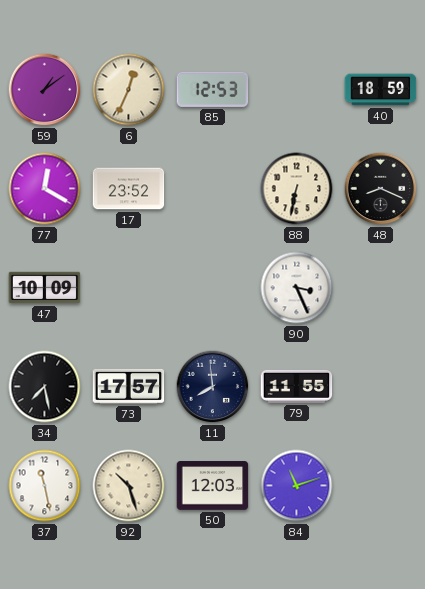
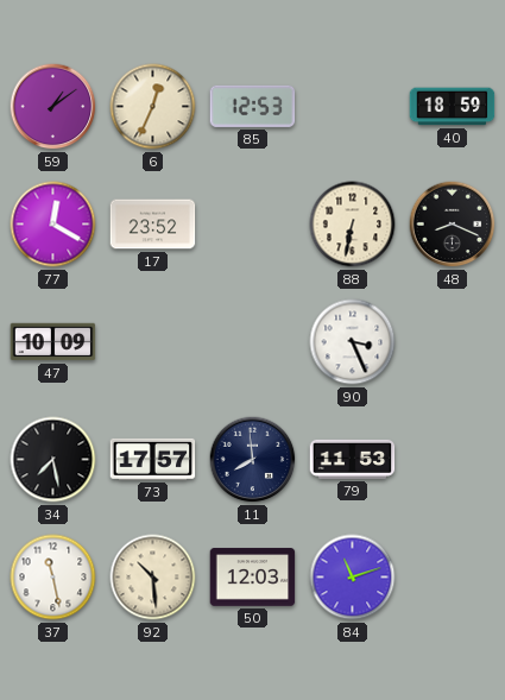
79: 11:55 -> 11:53 (353, 459)
92: 10:27 -> 10:29 (153, 578)
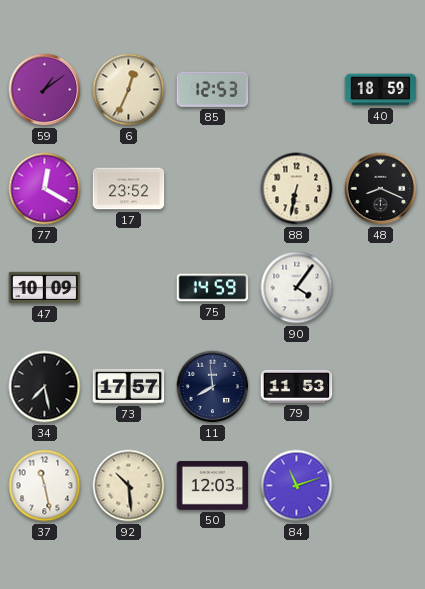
75: none -> 14:59 (213, 288)
90: 3:26 -> 4:06 (297, 288)
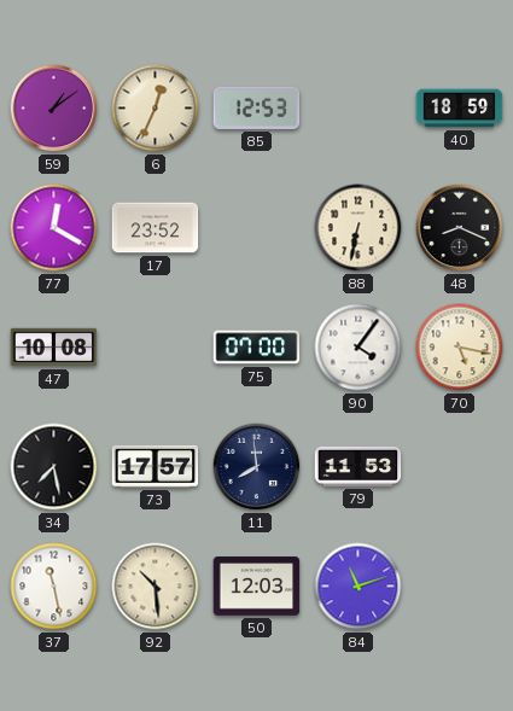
47: 10:09 -> 10:08 (54, 348)
75: 14:59 -> 07:00 (257, 348)
70: none -> 5:17 (460, 348)
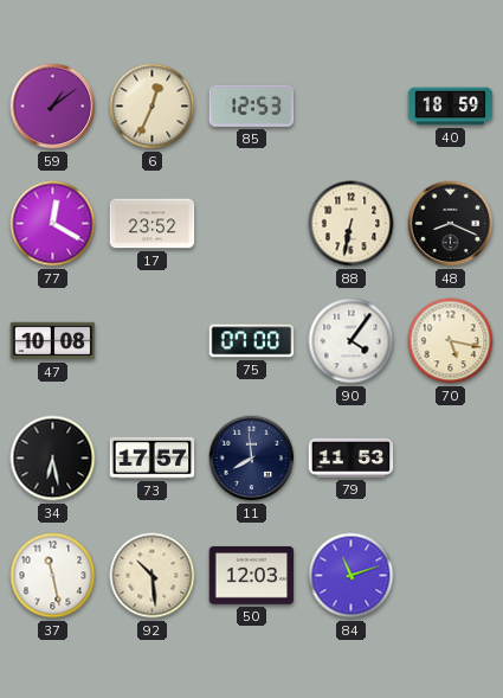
34: 7:28 -> 6:28 (53, 459)
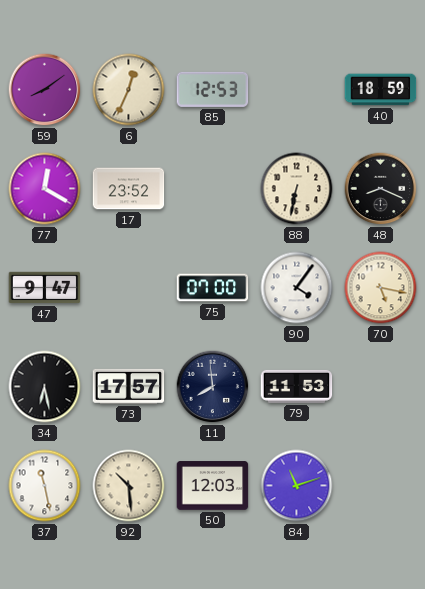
59: 1:09 -> 8:09 (45, 90)
47: 10:08 -> 9:47 (45, 288)
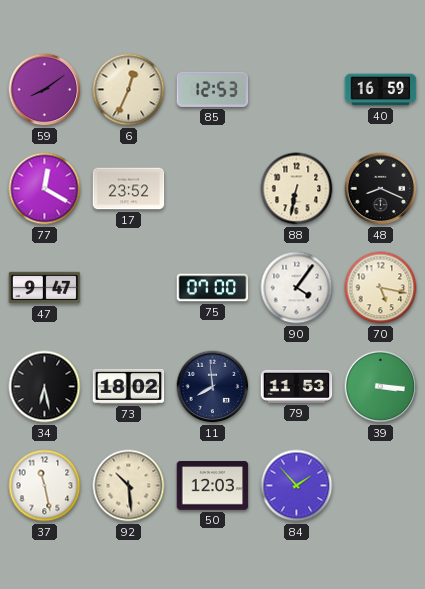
40: 18:59 -> 16:59 (381, 90)
73: 17:57 -> 18:02 (129, 386)
39: none -> 3:16 (381, 387)
84: 11:12 -> 1:53 (297, 486)
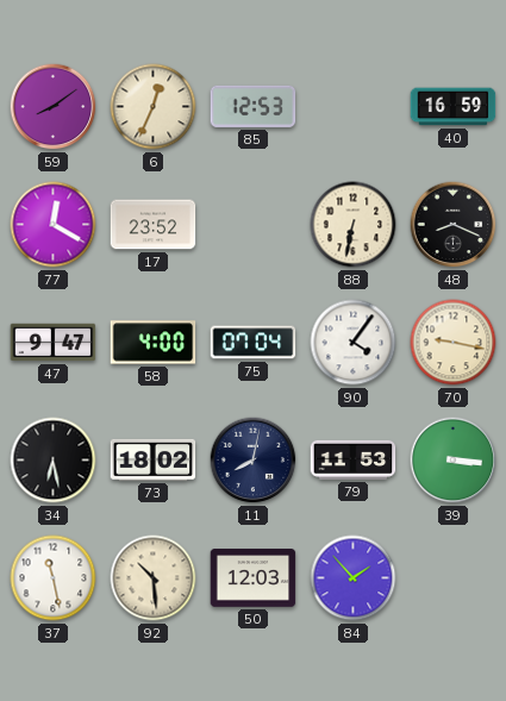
58: none -> 4:00 (154, 343)
75: 07:00 -> 07:04 (254, 343)
70: 5:17 -> 9:17 (454, 343)
11: 7:59 -> 8:02 (254, 461)
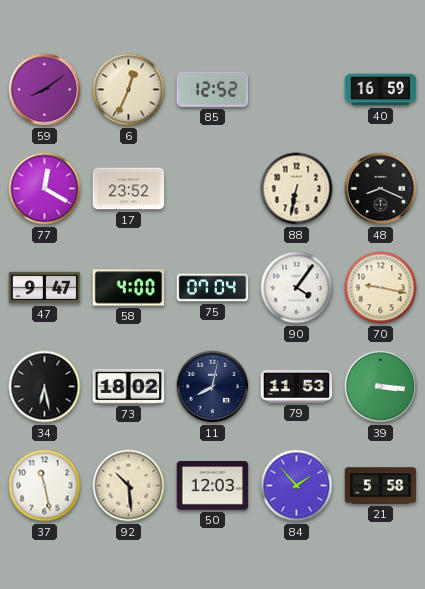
85: 12:53 -> 12:52 (213, 89)
21: none -> 5:58 (381, 486)
